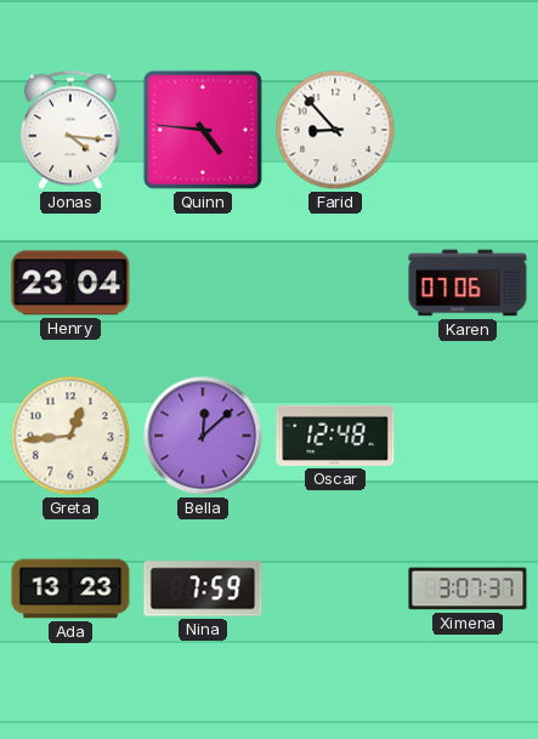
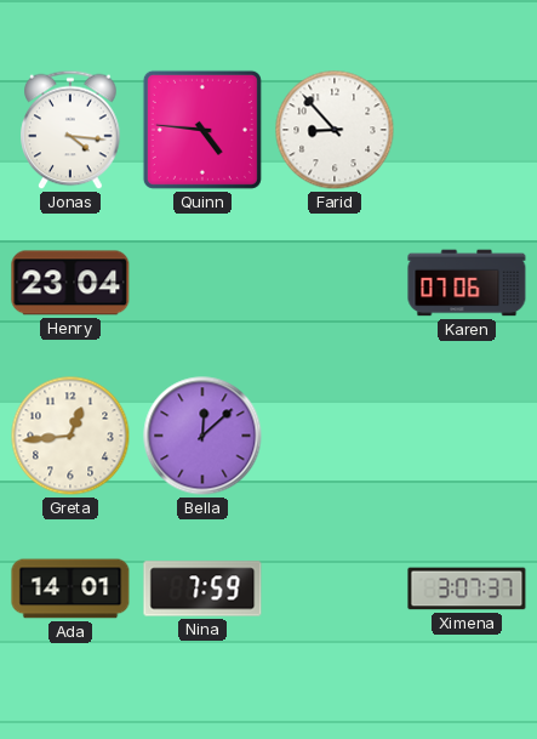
Oscar: 12:48 -> none (335, 436)
Ada: 13:23 -> 14:01 (70, 589)
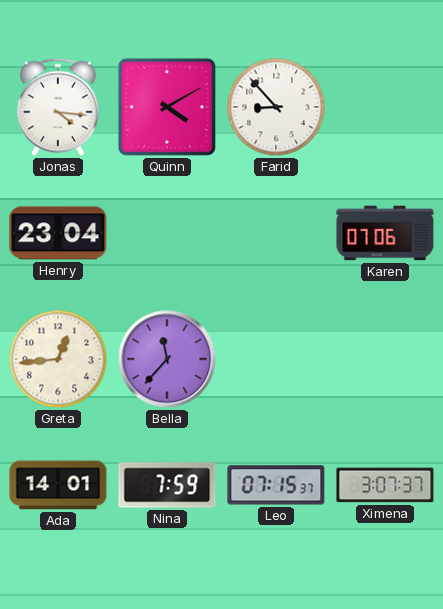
Quinn: 4:46 -> 4:10 (167, 107)
Bella: 12:08 -> 11:37 (167, 359)
Leo: none -> 07:15 (276, 485)
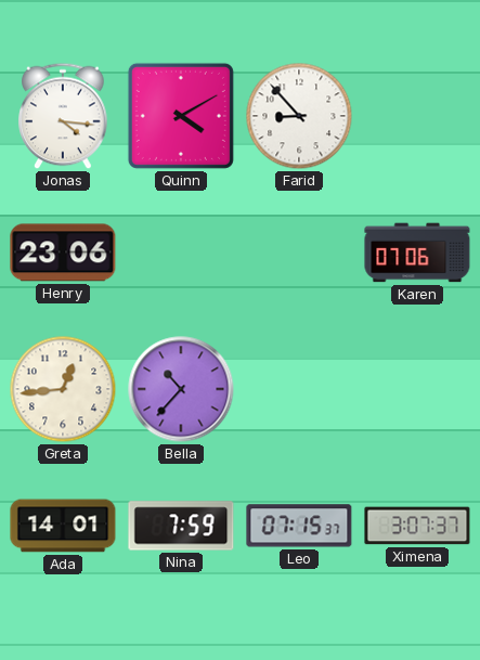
Henry: 23:04 -> 23:06 (63, 253)
Bella: 11:37 -> 10:37 (181, 389)
